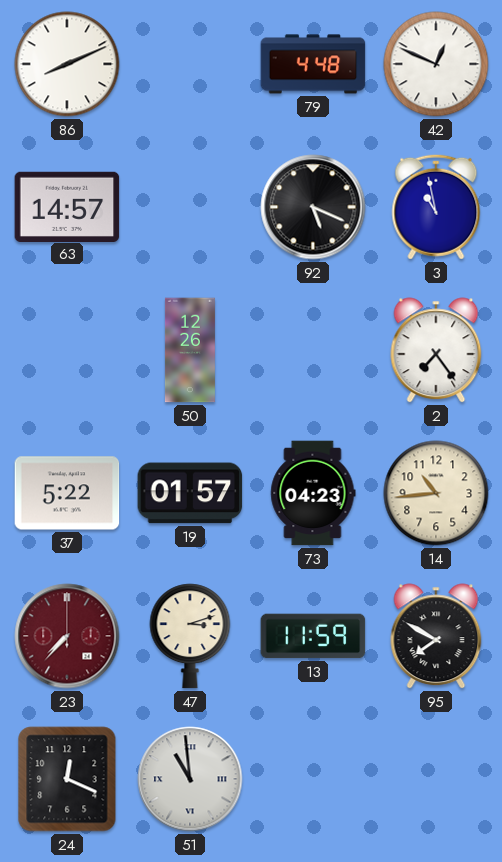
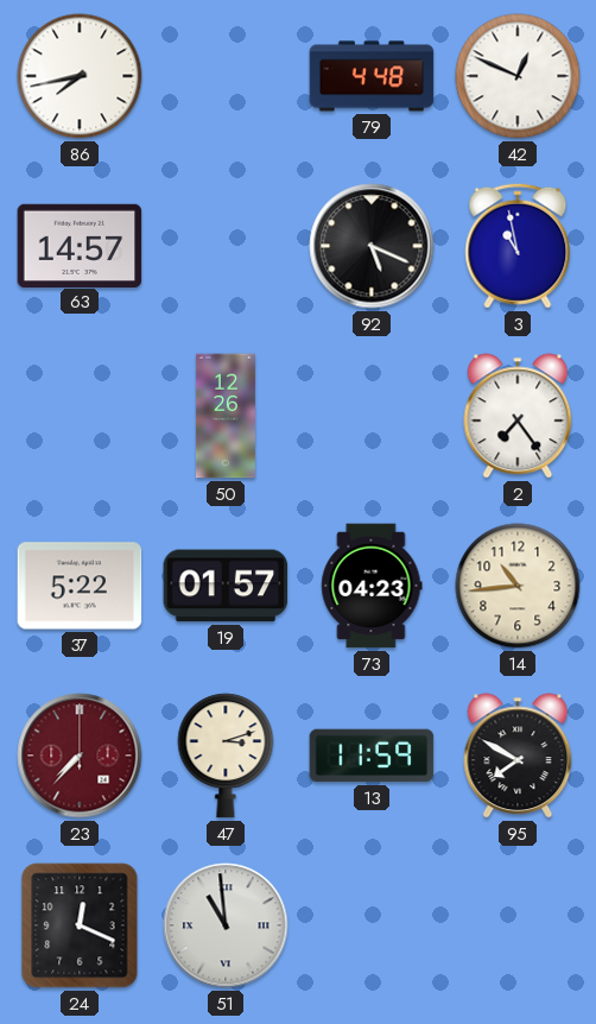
86: 8:11 -> 7:43 (80, 76)
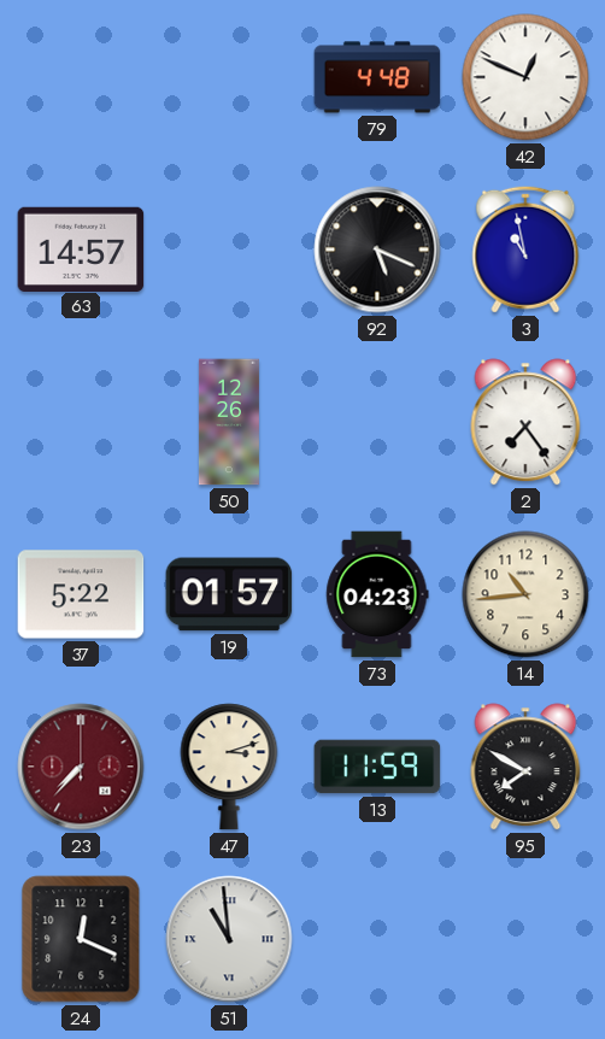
86: 7:43 -> none (80, 76)
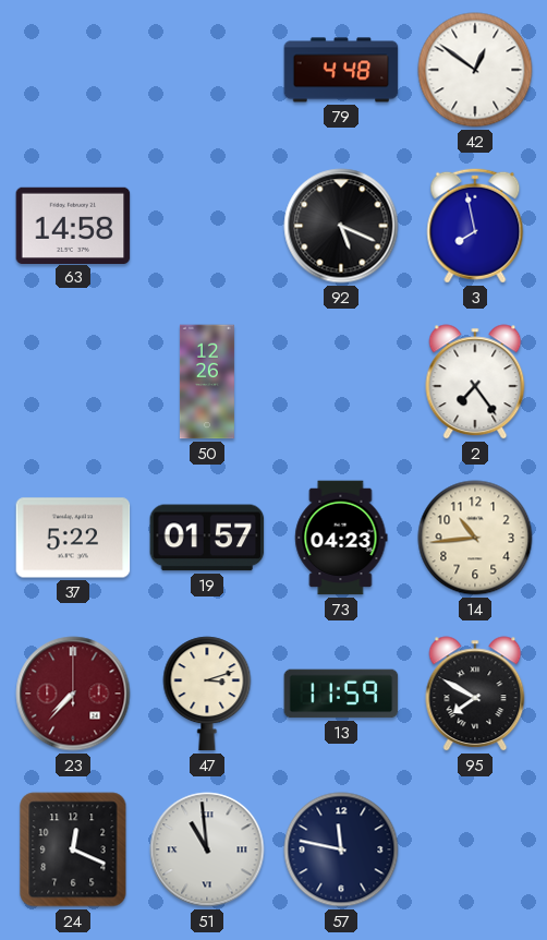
42: 12:49 -> 12:51 (475, 70)
63: 14:57 -> 14:58 (73, 225)
3: 10:58 -> 7:58 (475, 226)
57: none -> 11:47 (341, 849)
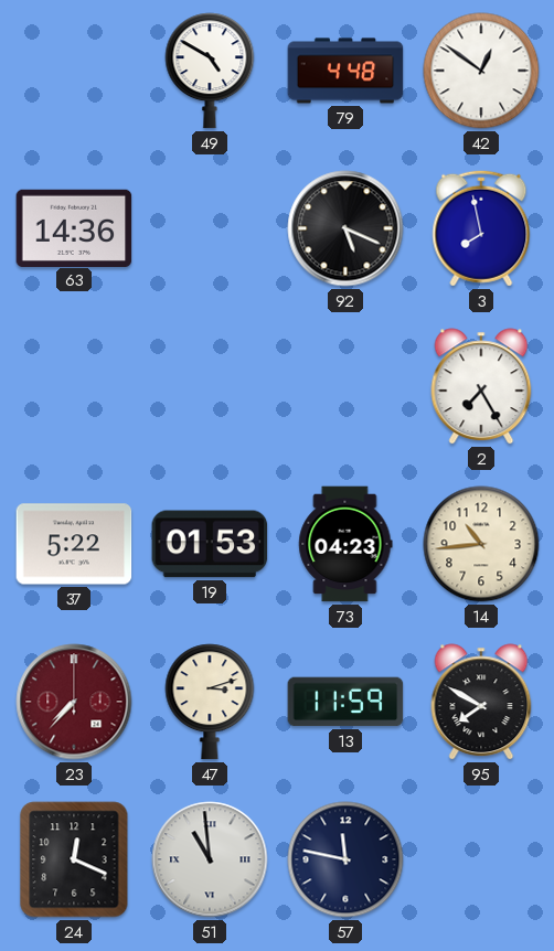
49: none -> 4:50 (210, 71)
63: 14:58 -> 14:36 (74, 227)
50: 12:26 -> none (207, 382)
2: 7:24 -> 7:25 (481, 386)
19: 01:57 -> 01:53 (210, 544)
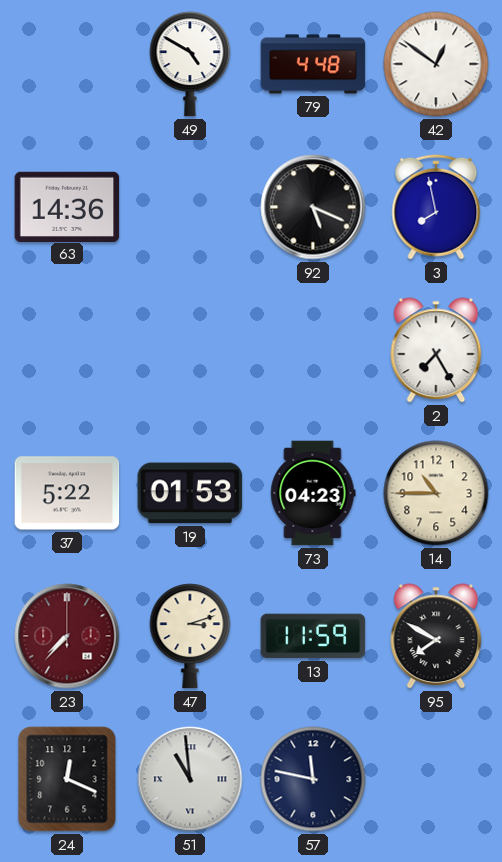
14: 10:44 -> 10:45 (436, 493)
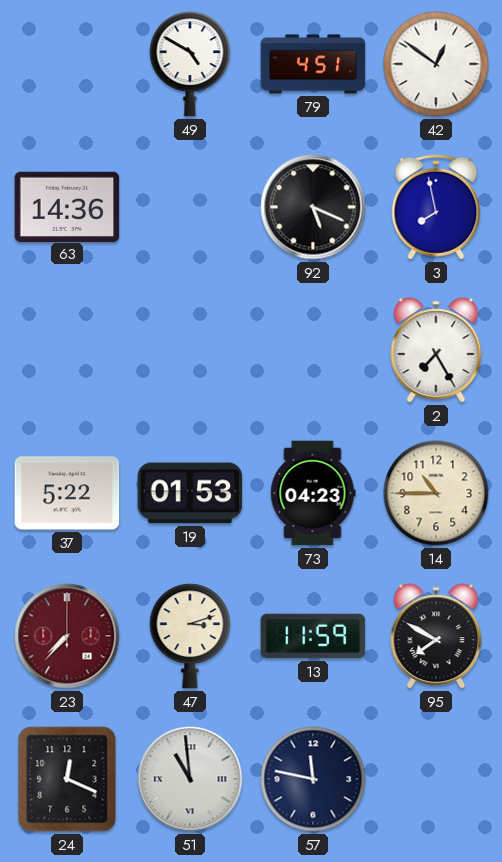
79: 4:48 -> 4:51 (313, 64)
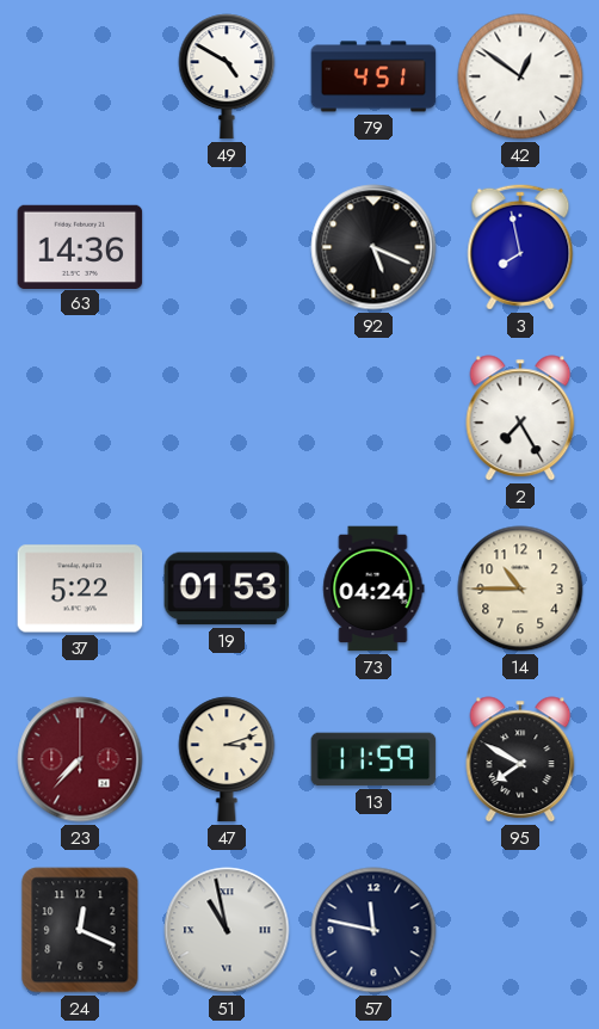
73: 04:23 -> 04:24 (373, 589)
51: 10:59 -> 10:58 (227, 930)
